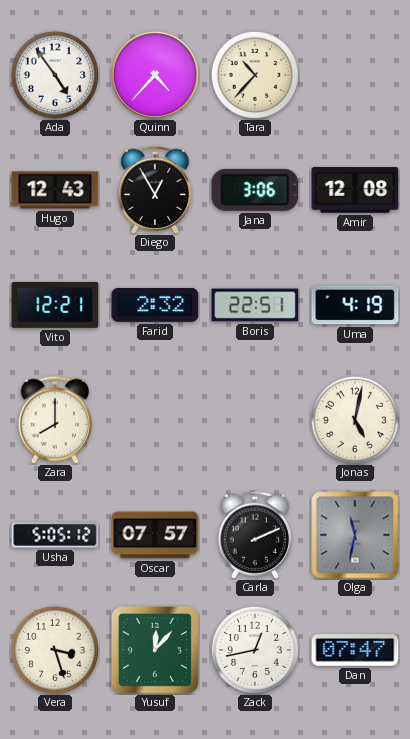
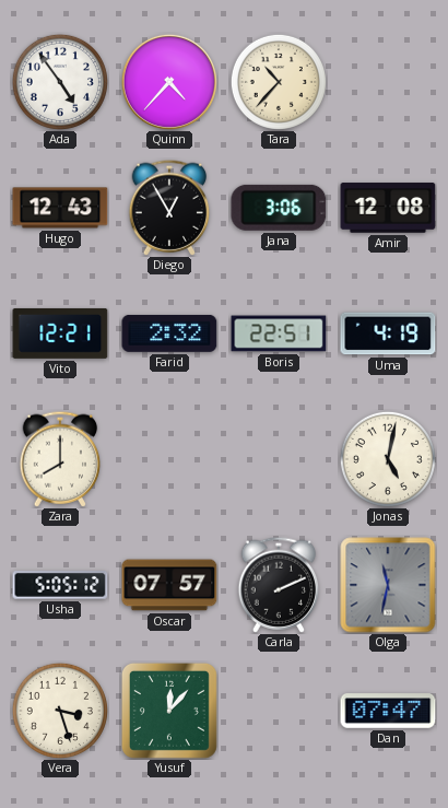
Zack: 12:43 -> none (255, 650)
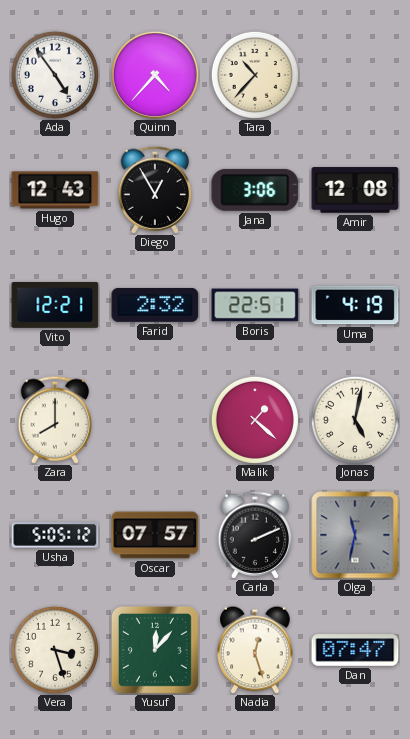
Malik: none -> 1:22 (255, 420)
Nadia: none -> 12:27 (255, 650)
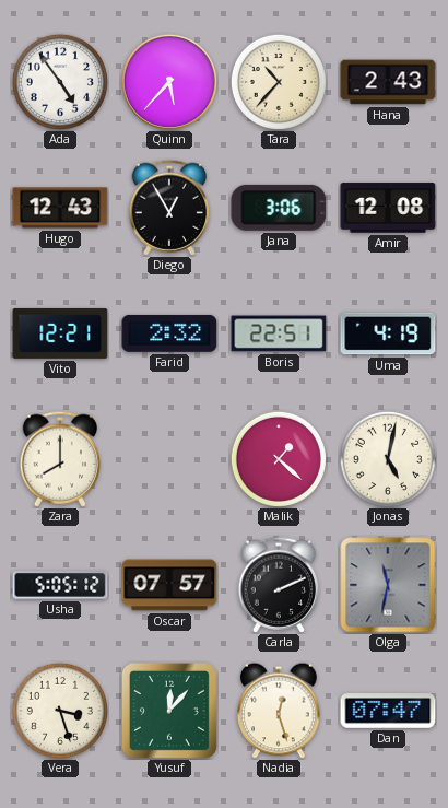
Quinn: 4:37 -> 5:37 (169, 82)
Hana: none -> 2:43 (388, 82)
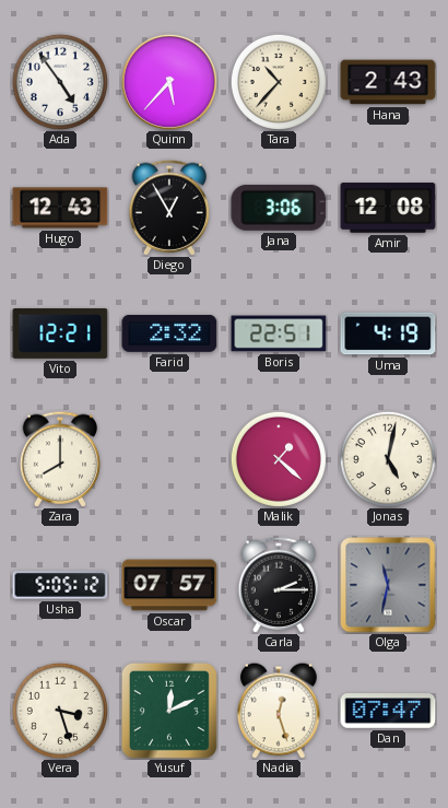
Carla: 2:11 -> 2:15 (279, 585)
Yusuf: 12:07 -> 12:11 (169, 711)
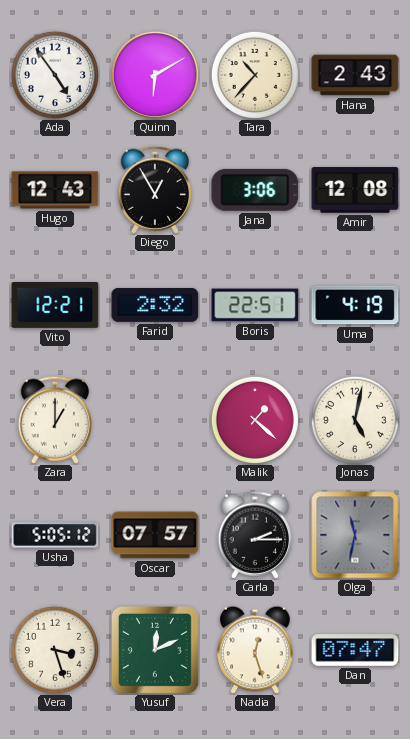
Quinn: 5:37 -> 6:10 (155, 75)
Zara: 8:00 -> 1:00 (55, 420)
